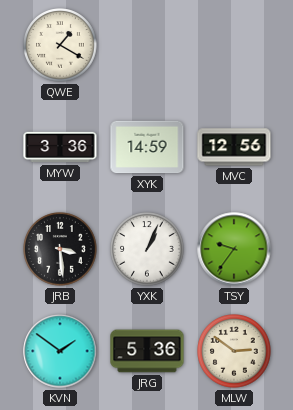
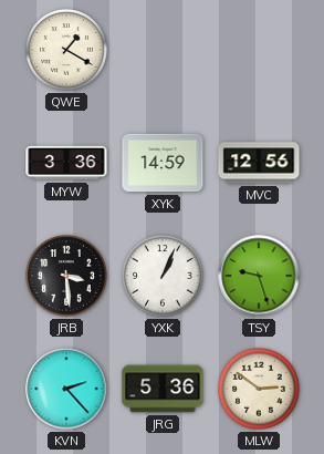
TSY: 9:36 -> 9:27 (259, 276)
KVN: 1:51 -> 2:23 (66, 389)
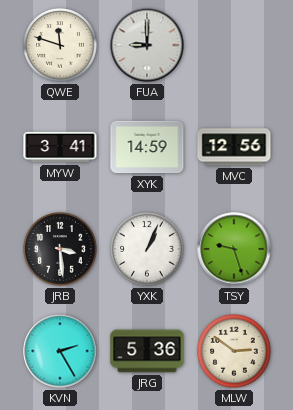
QWE: 1:20 -> 11:48 (60, 45)
FUA: none -> 9:00 (147, 45)
MYW: 3:36 -> 3:41 (60, 147)
KVN: 2:23 -> 2:25 (60, 351)
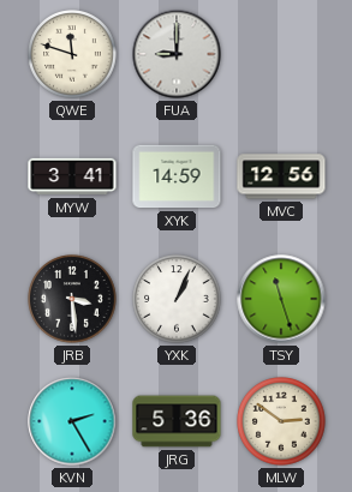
TSY: 9:27 -> 11:27 (281, 299)
